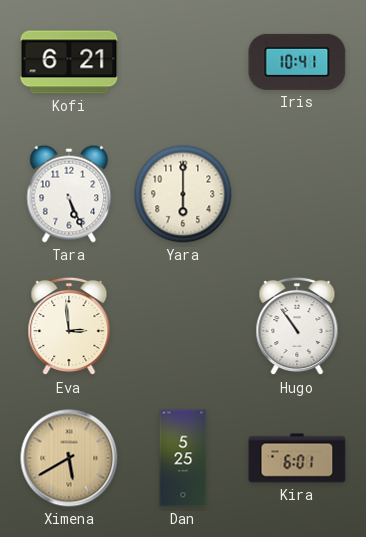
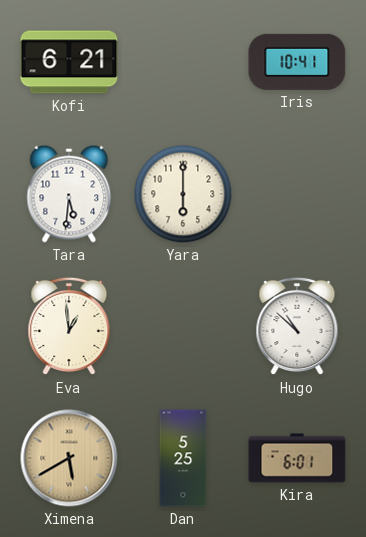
Tara: 5:26 -> 5:31 (69, 194)
Eva: 2:59 -> 12:59 (69, 326)
Hugo: 10:54 -> 10:52 (297, 326)
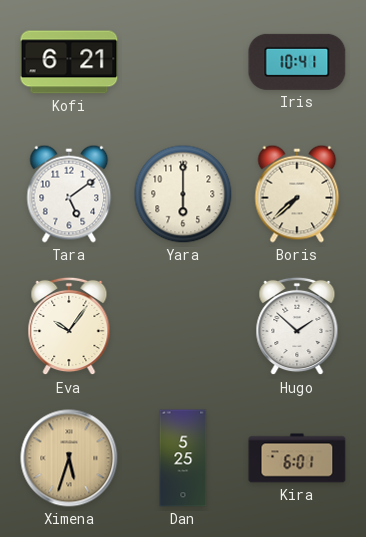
Tara: 5:31 -> 5:09 (69, 194)
Boris: none -> 7:38 (297, 194)
Eva: 12:59 -> 10:06 (69, 326)
Hugo: 10:52 -> 1:52 (297, 326)
Ximena: 5:40 -> 5:33 (69, 458)
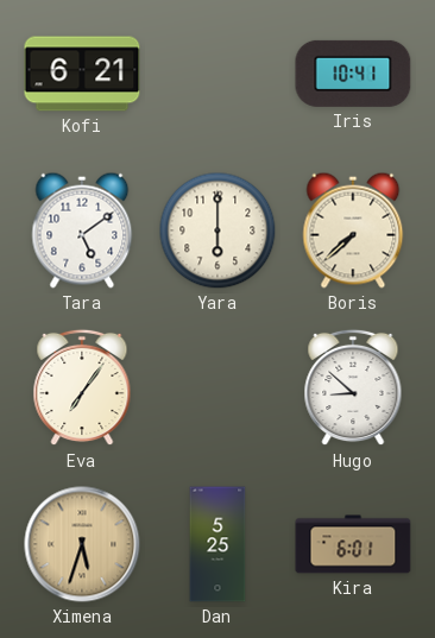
Eva: 10:06 -> 7:06 (82, 387)
Hugo: 1:52 -> 8:52 (353, 387)
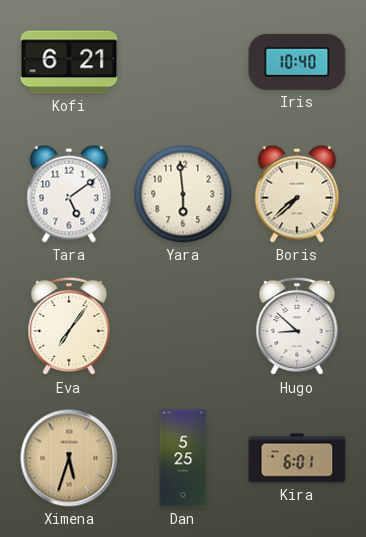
Iris: 10:41 -> 10:40 (297, 62)
Yara: 6:00 -> 5:59 (183, 194)
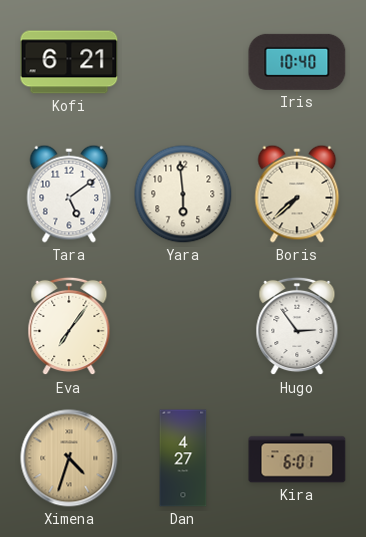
Hugo: 8:52 -> 2:54 (297, 326)
Ximena: 5:33 -> 4:33 (69, 458)
Dan: 5:25 -> 4:27 (183, 458)
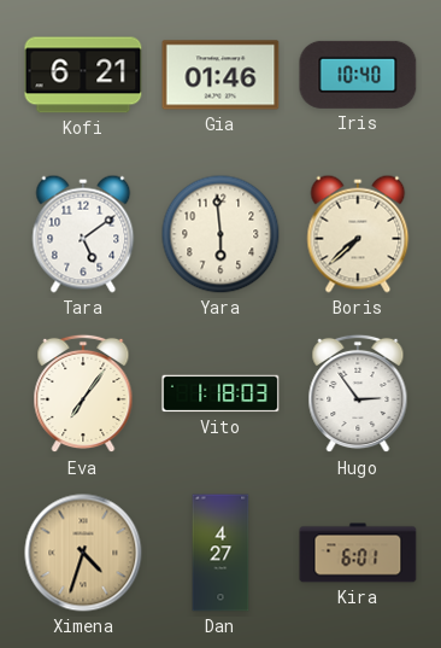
Gia: none -> 01:46 (220, 75)
Vito: none -> 1:18 (220, 393)
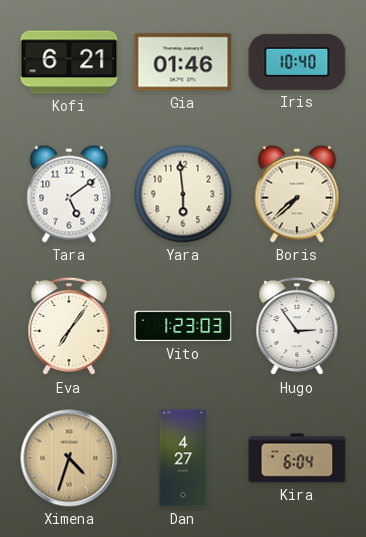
Vito: 1:18 -> 1:23 (183, 326)
Kira: 6:01 -> 6:04 (297, 458)
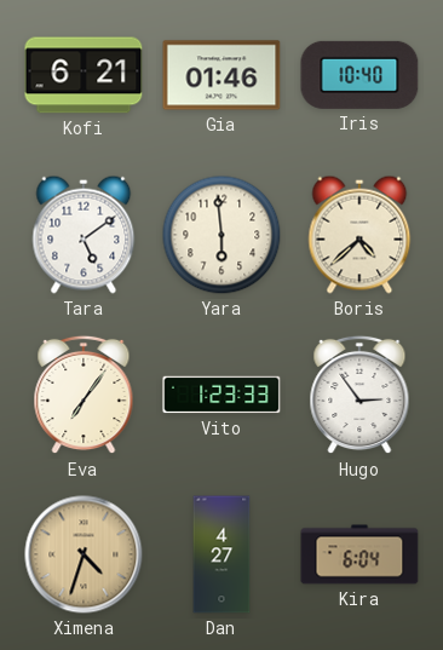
Boris: 7:38 -> 4:38 (359, 235)
Vito: 1:23:03 -> 1:23:33 (221, 395)
